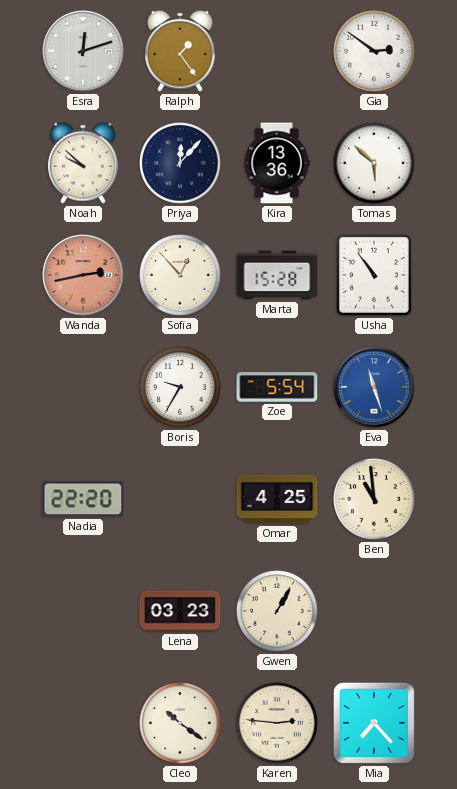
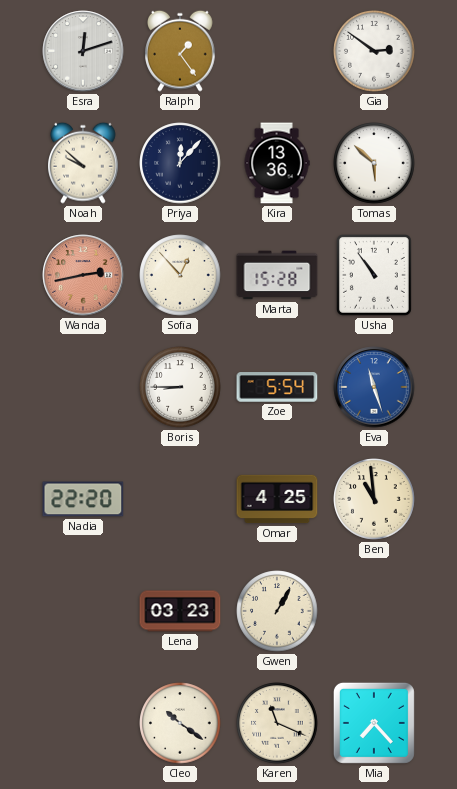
Boris: 9:35 -> 8:45 (180, 387)
Karen: 2:46 -> 11:19 (277, 723)
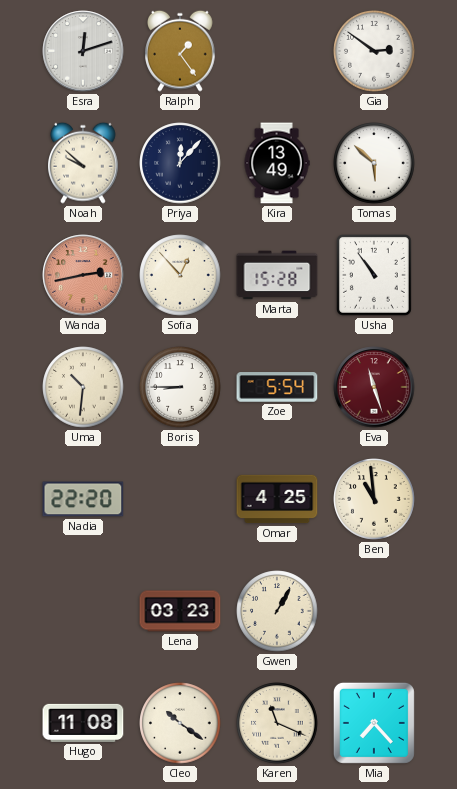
Kira: 13:36 -> 13:49 (277, 163)
Uma: none -> 10:31 (83, 387)
Eva dial: blue -> burgundy (374, 387)
Hugo: none -> 11:08 (83, 723)
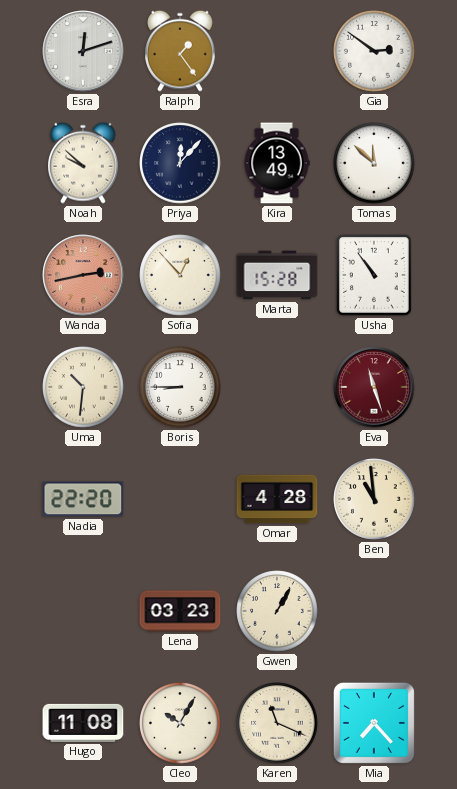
Tomas: 5:52 -> 11:52 (374, 163)
Zoe: 5:54 -> none (277, 387)
Omar: 4:25 -> 4:28 (277, 499)
Cleo: 10:21 -> 10:05 (180, 723)
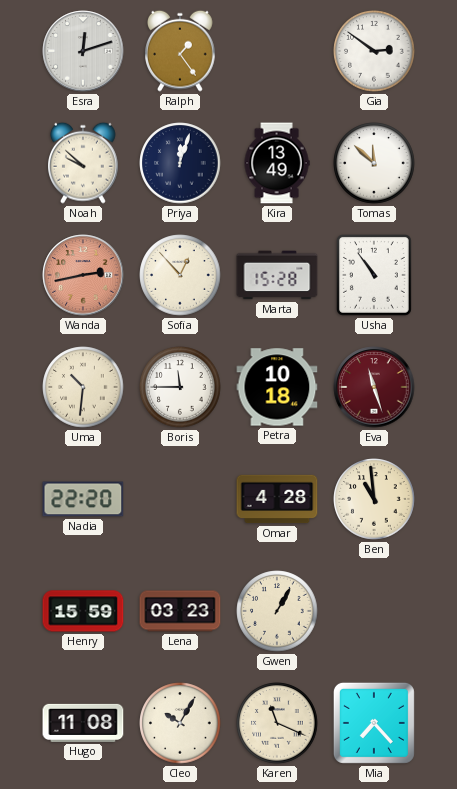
Priya: 12:07 -> 12:03 (180, 163)
Boris: 8:45 -> 11:45 (180, 387)
Petra: none -> 10:18 (277, 387)
Henry: none -> 15:59 (83, 611)
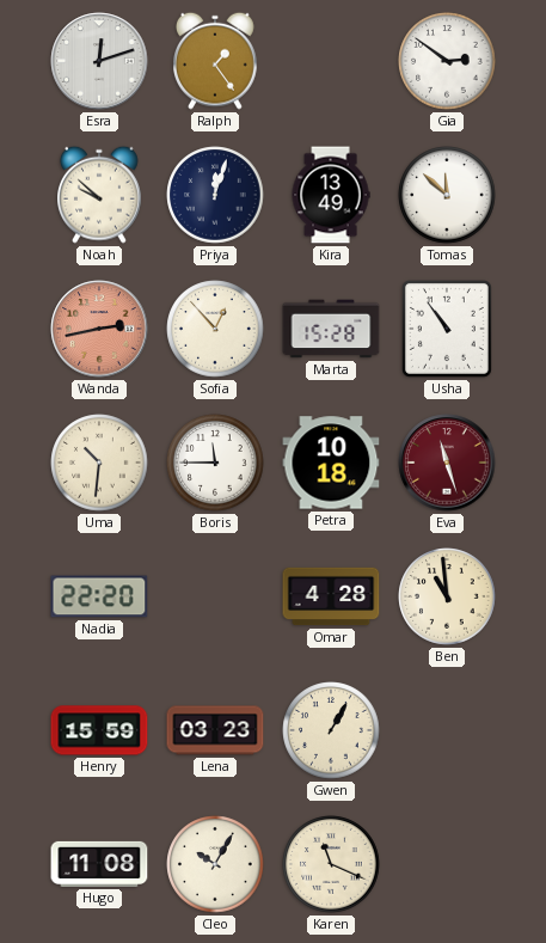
Mia: 7:23 -> none (374, 723)
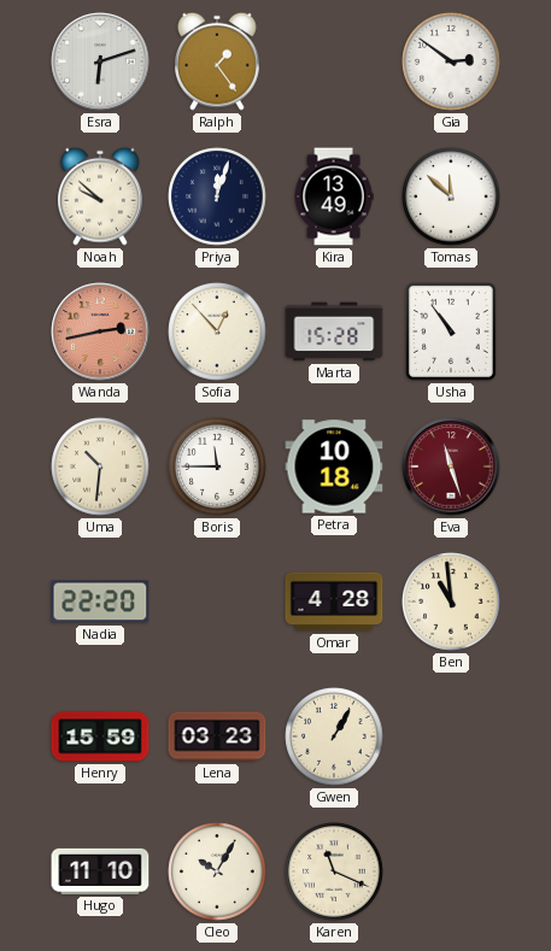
Esra: 12:12 -> 6:12 (100, 61)
Hugo: 11:08 -> 11:10 (100, 871)
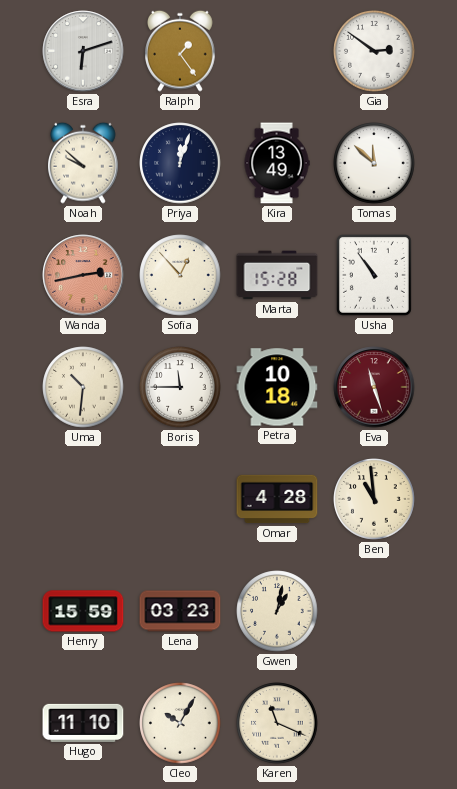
Nadia: 22:20 -> none (100, 601)
Gwen: 1:05 -> 1:02 (277, 611)
